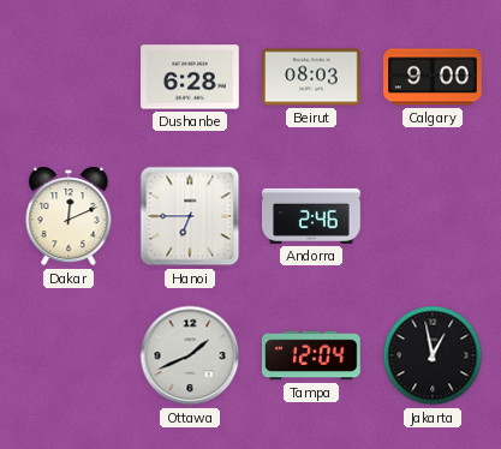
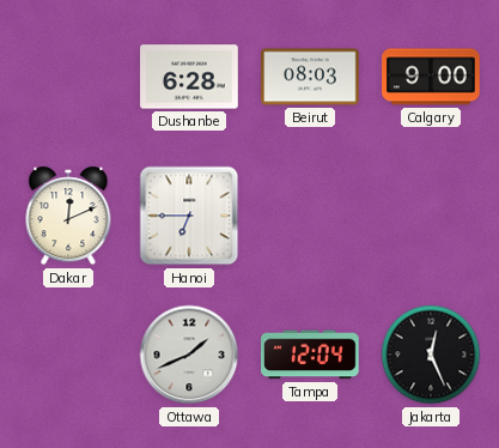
Andorra: 2:46 -> none (311, 216)
Jakarta: 12:58 -> 12:26 (431, 355)
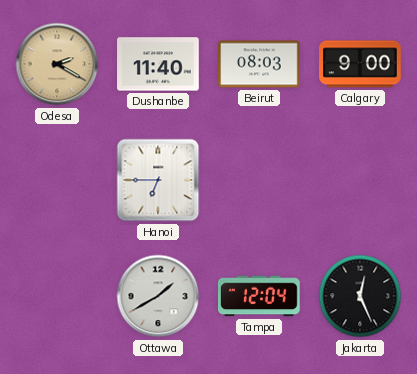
Odesa: none -> 2:20 (57, 64)
Dushanbe: 6:28 -> 11:40 (158, 64)
Dakar: 12:11 -> none (68, 216)
Ottawa: 1:41 -> 1:40 (158, 296)
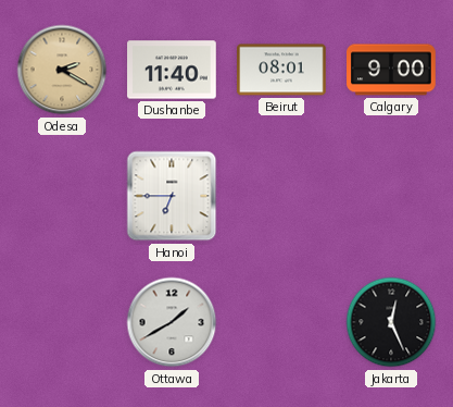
Beirut: 08:03 -> 08:01 (281, 70)
Tampa: 12:04 -> none (260, 296)
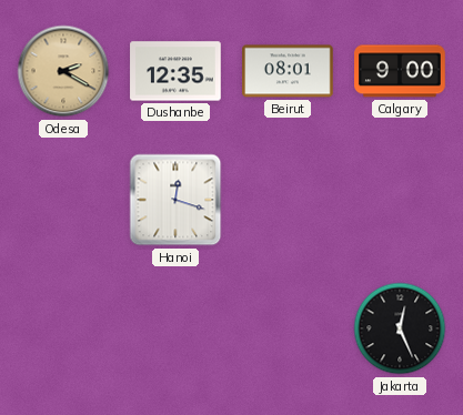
Dushanbe: 11:40 -> 12:35 (175, 71)
Hanoi: 6:45 -> 12:18 (175, 200)
Ottawa: 1:40 -> none (172, 322)
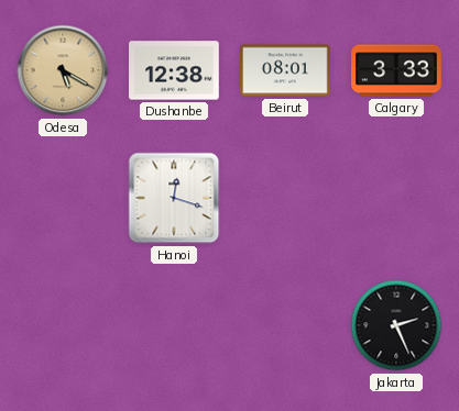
Odesa: 2:20 -> 5:20 (63, 70)
Dushanbe: 12:35 -> 12:38 (174, 70)
Calgary: 9:00 -> 3:33 (396, 70)
Jakarta: 12:26 -> 2:26 (396, 325)
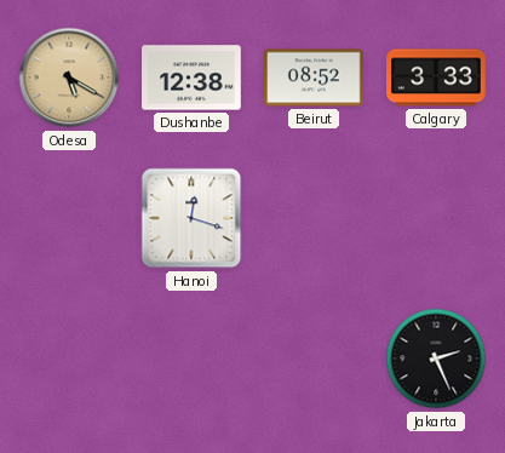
Beirut: 08:01 -> 08:52 (314, 78)
